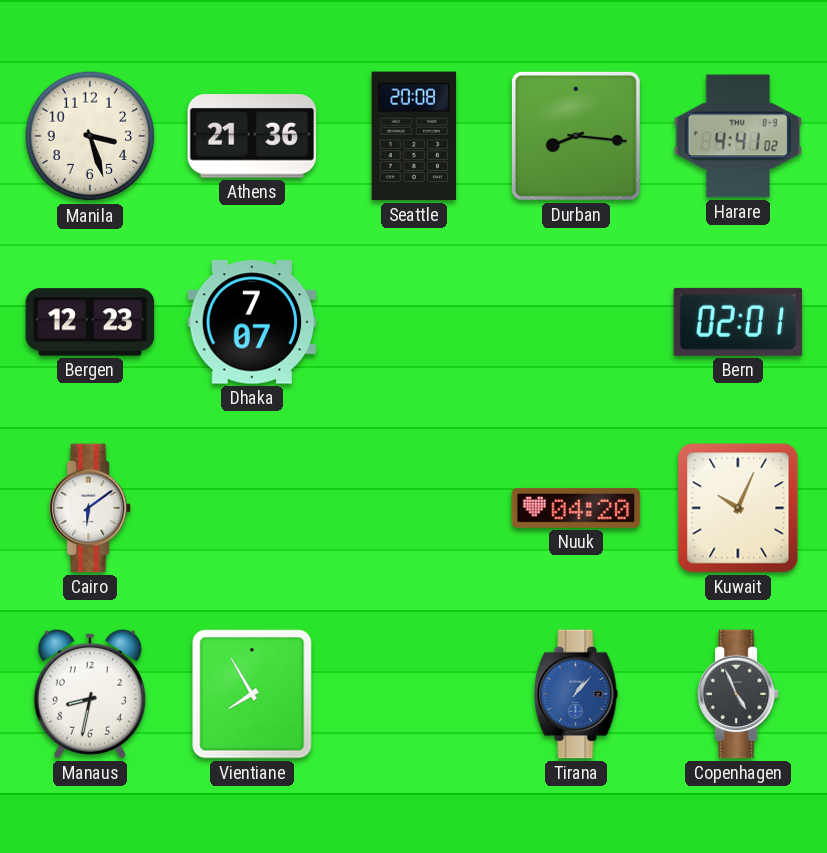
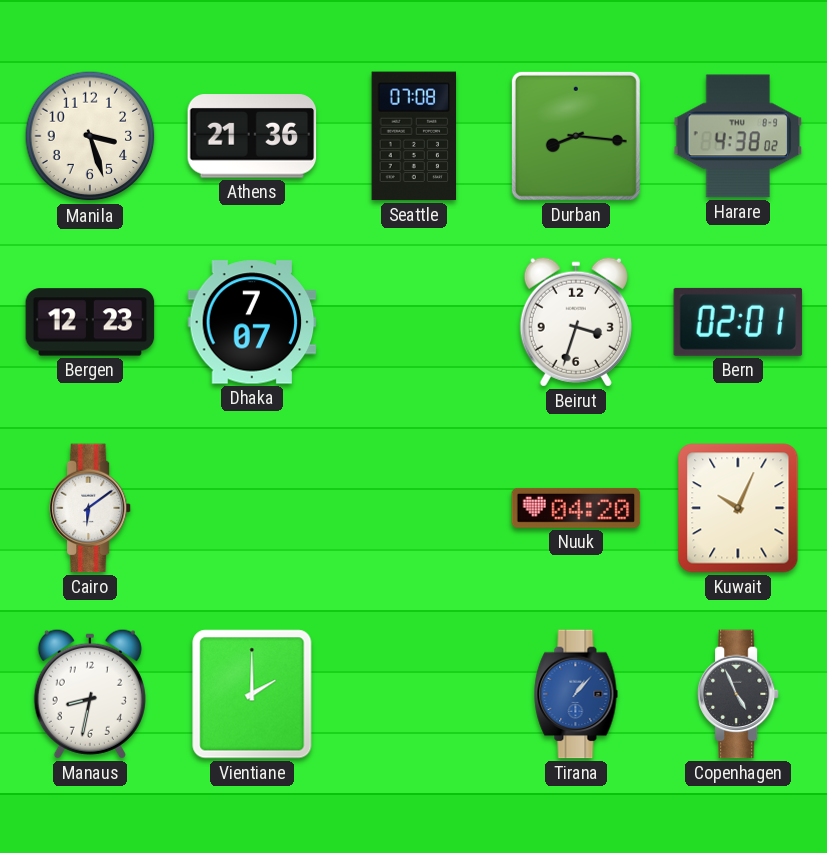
Seattle: 20:08 -> 07:08 (414, 136)
Harare: 4:41 -> 4:38 (738, 136)
Beirut: none -> 3:33 (576, 322)
Vientiane: 7:55 -> 2:00 (252, 694)
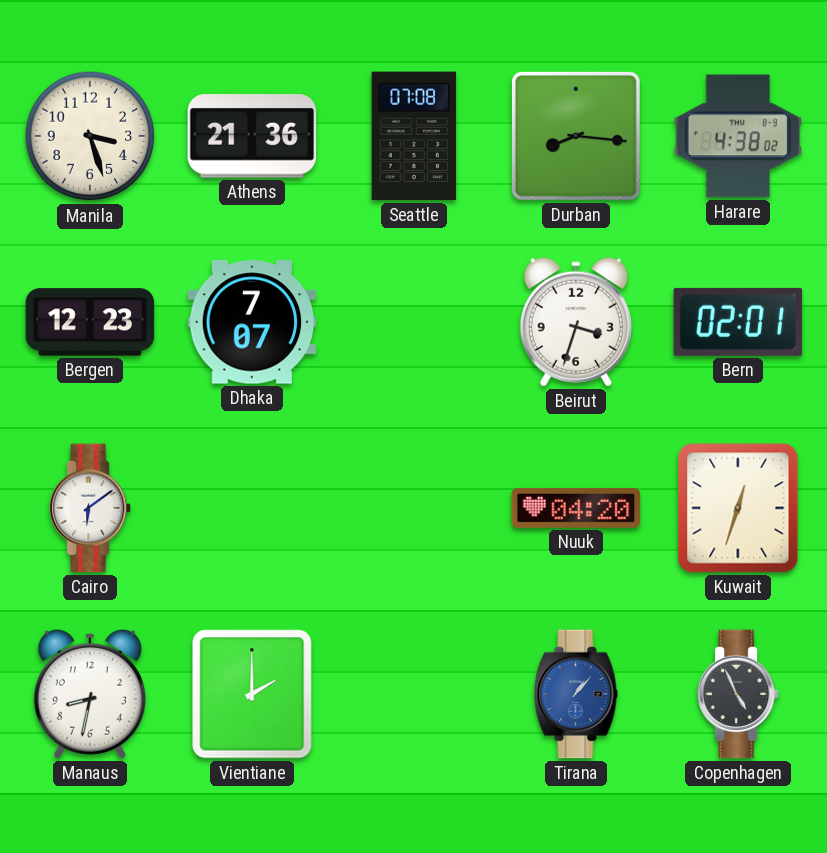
Kuwait: 10:04 -> 12:33 (738, 508)
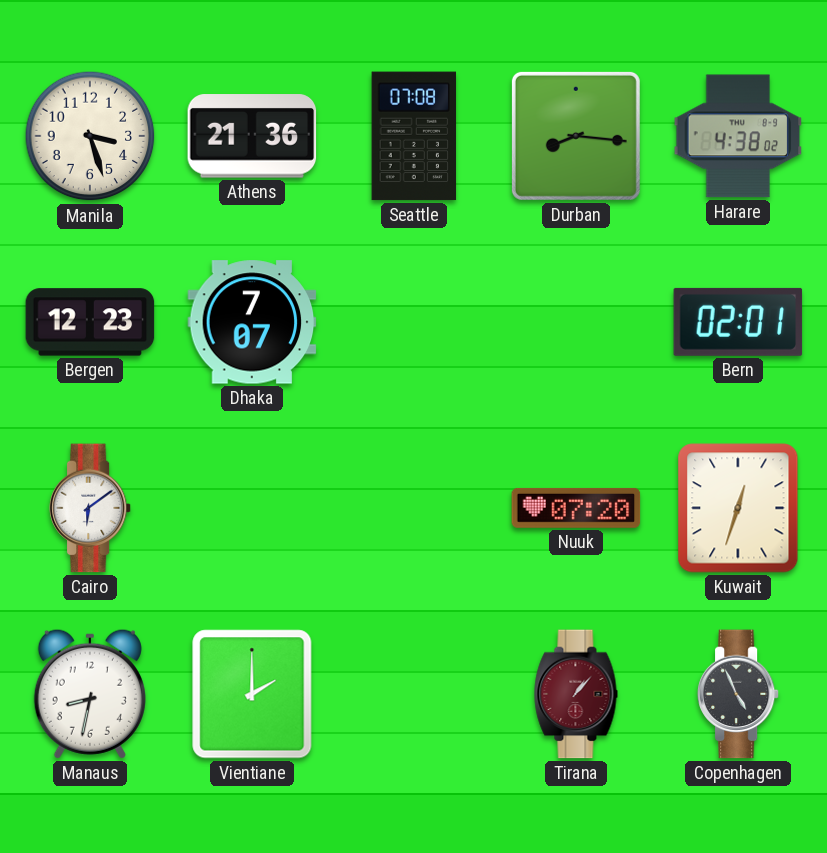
Beirut: 3:33 -> none (576, 322)
Nuuk: 04:20 -> 07:20 (576, 508)
Tirana dial: blue -> burgundy (576, 694)
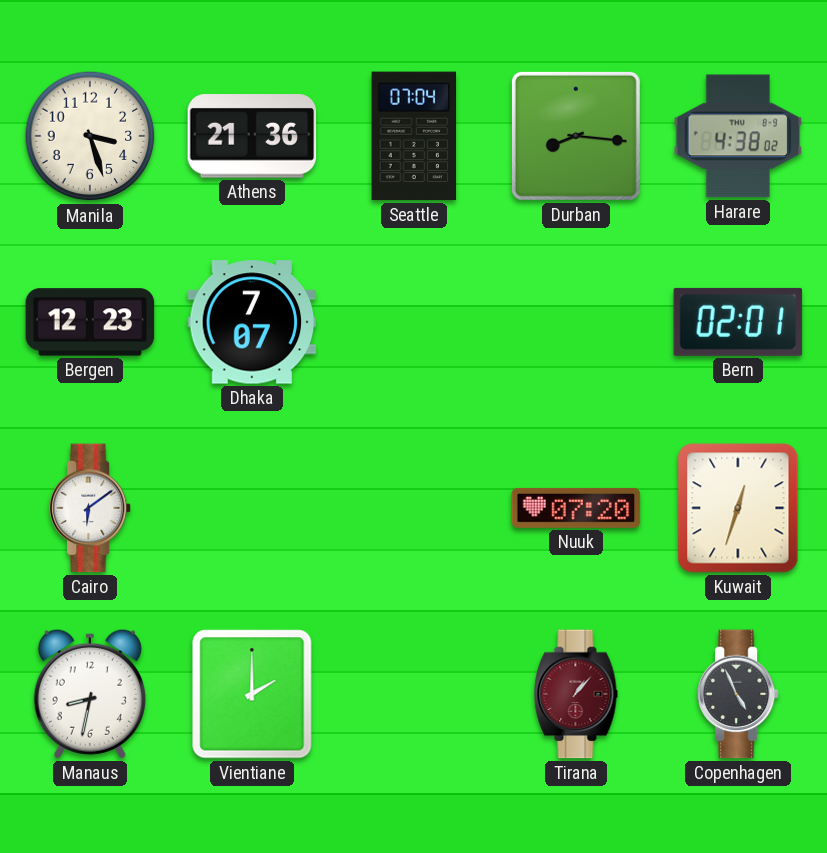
Seattle: 07:08 -> 07:04 (414, 136)
